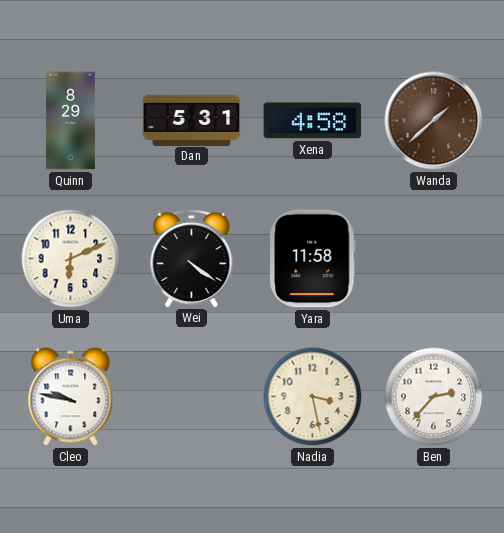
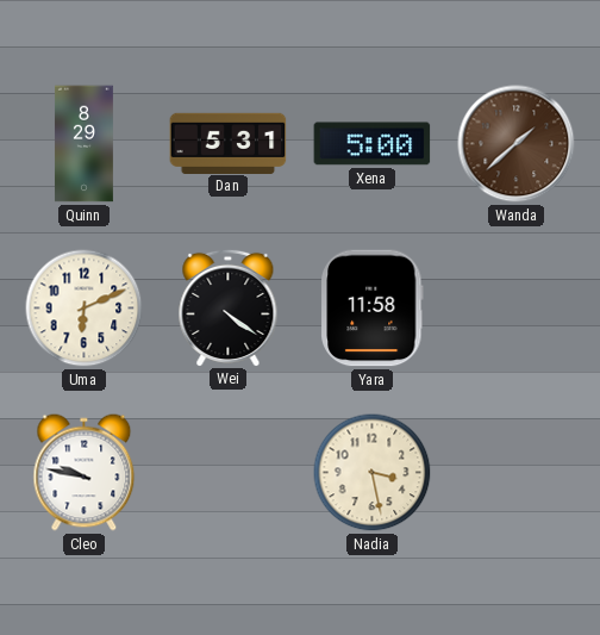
Xena: 4:58 -> 5:00 (373, 144)
Ben: 2:37 -> none (434, 397)
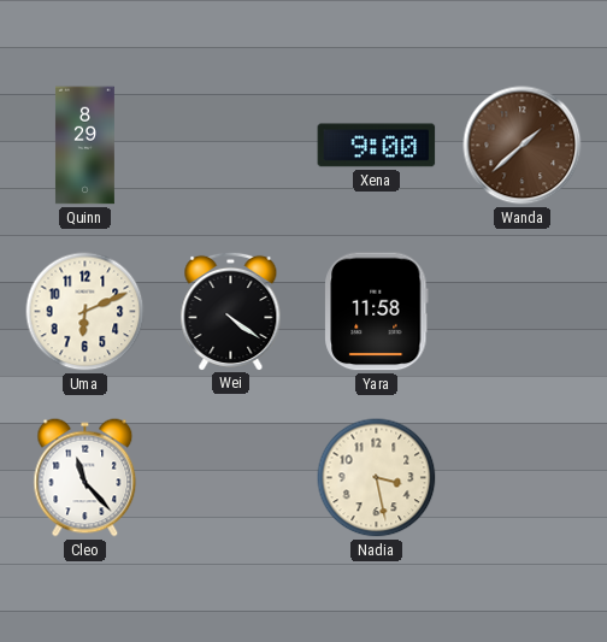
Dan: 5:31 -> none (229, 143)
Xena: 5:00 -> 9:00 (377, 146)
Cleo: 9:47 -> 11:23 (86, 478)
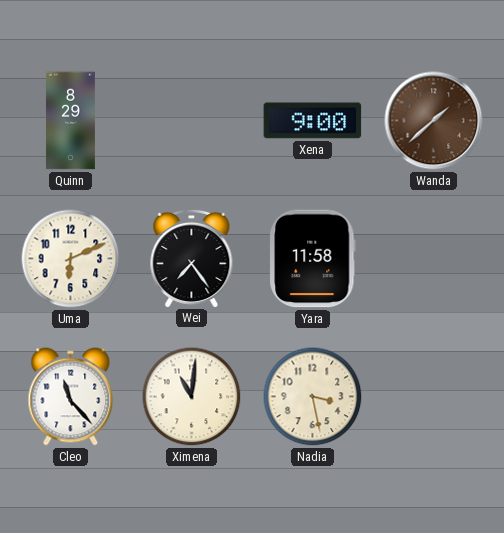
Wei: 4:21 -> 7:24 (192, 258)
Ximena: none -> 11:01 (192, 397)
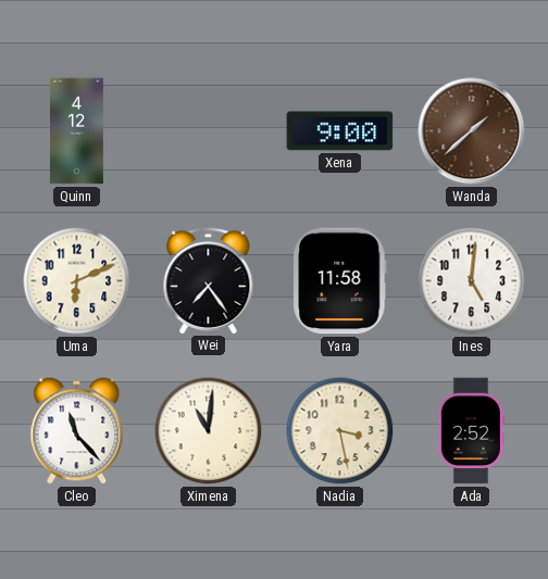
Quinn: 8:29 -> 4:12 (76, 131)
Ines: none -> 5:01 (472, 281)
Ada: none -> 2:52 (471, 431)
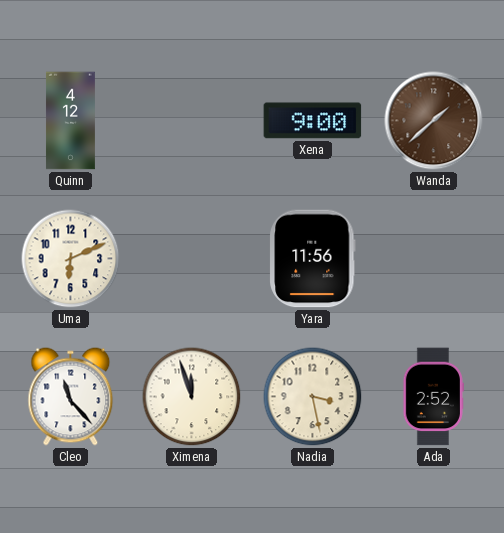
Wei: 7:24 -> none (209, 280)
Yara: 11:58 -> 11:56 (313, 259)
Ines: 5:01 -> none (472, 281)
Ximena: 11:01 -> 11:57 (192, 397)
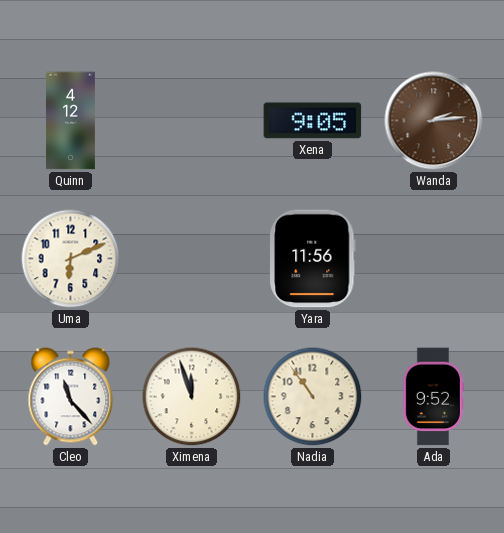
Xena: 9:00 -> 9:05 (313, 121)
Wanda: 1:38 -> 2:14 (434, 121)
Nadia: 3:28 -> 10:54 (313, 397)
Ada: 2:52 -> 9:52 (433, 397)
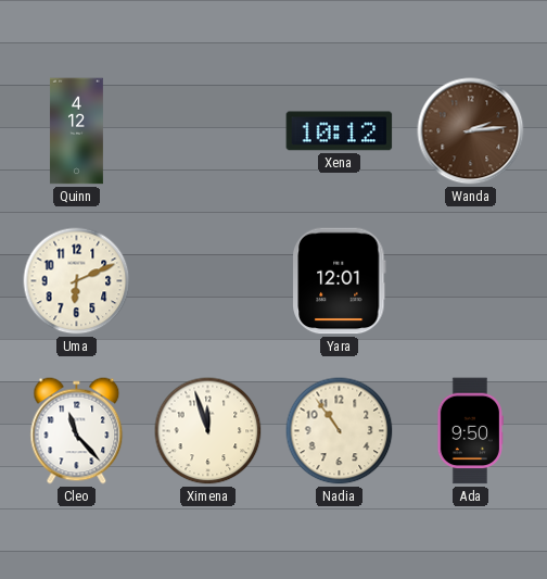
Xena: 9:05 -> 10:12 (340, 131)
Yara: 11:56 -> 12:01 (340, 281)
Ada: 9:52 -> 9:50 (470, 431)
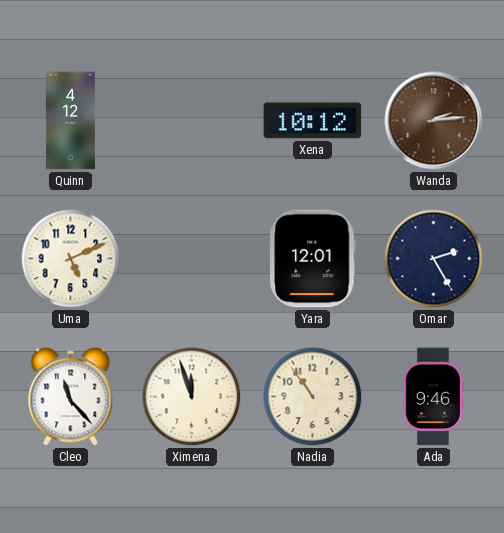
Uma: 6:11 -> 5:11 (71, 259)
Omar: none -> 2:25 (434, 259)
Ada: 9:50 -> 9:46 (433, 397)
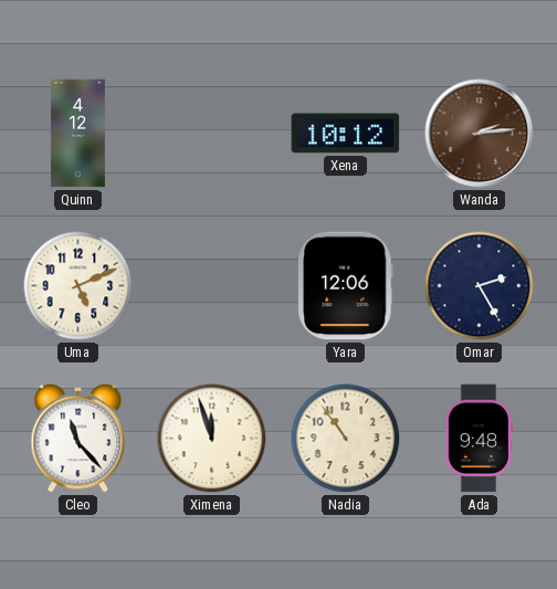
Yara: 12:01 -> 12:06 (346, 286)
Ada: 9:46 -> 9:48 (479, 439)
